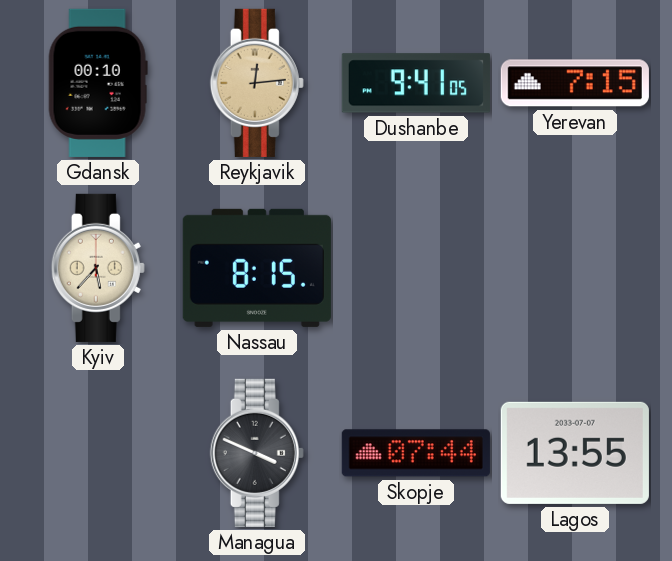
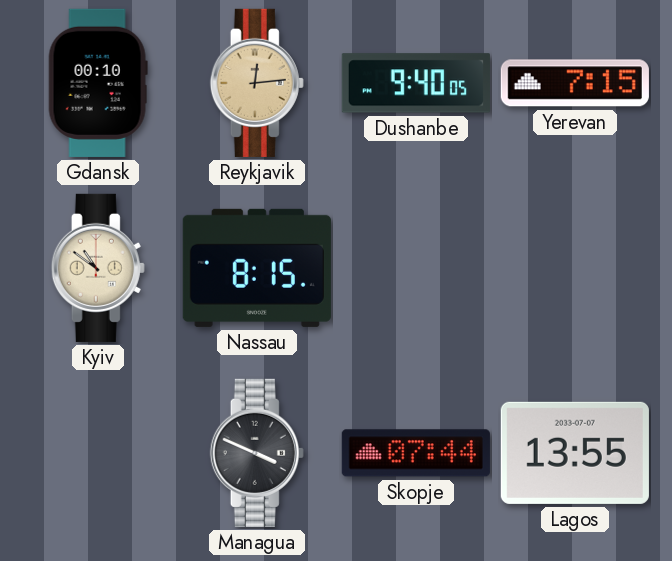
Dushanbe: 9:41 -> 9:40 (416, 83)
Kyiv: 5:37 -> 10:51 (98, 268)
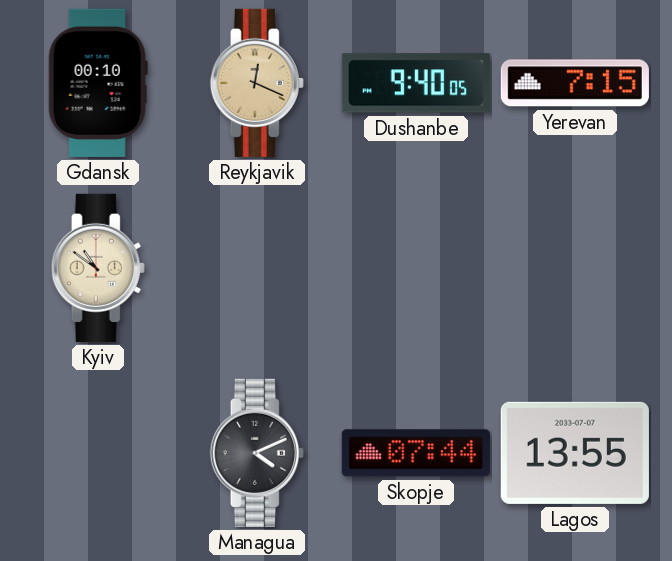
Reykjavik: 12:14 -> 12:19 (257, 83)
Nassau: 8:15 -> none (257, 268)
Managua: 3:49 -> 4:11 (257, 453)
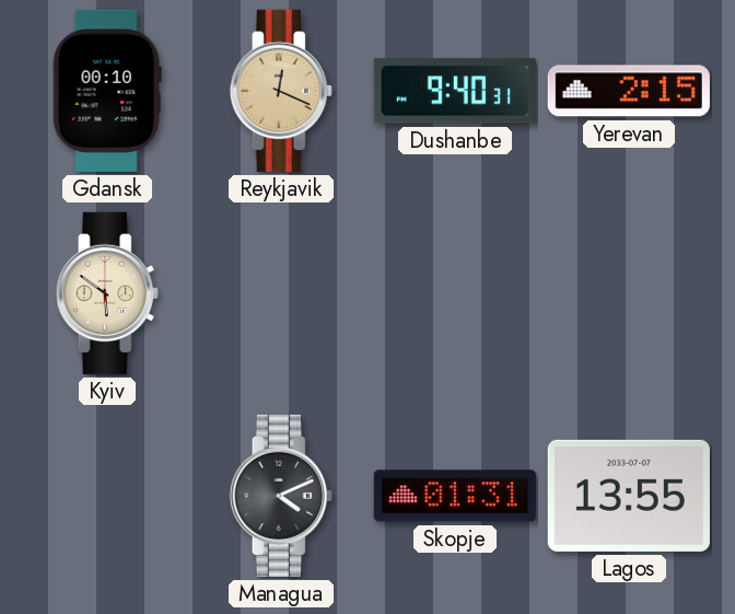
Dushanbe: 9:40:05 -> 9:40:31 (455, 91)
Yerevan: 7:15 -> 2:15 (629, 91)
Kyiv: 10:51 -> 5:51 (107, 293)
Skopje: 07:44 -> 01:31 (455, 496)
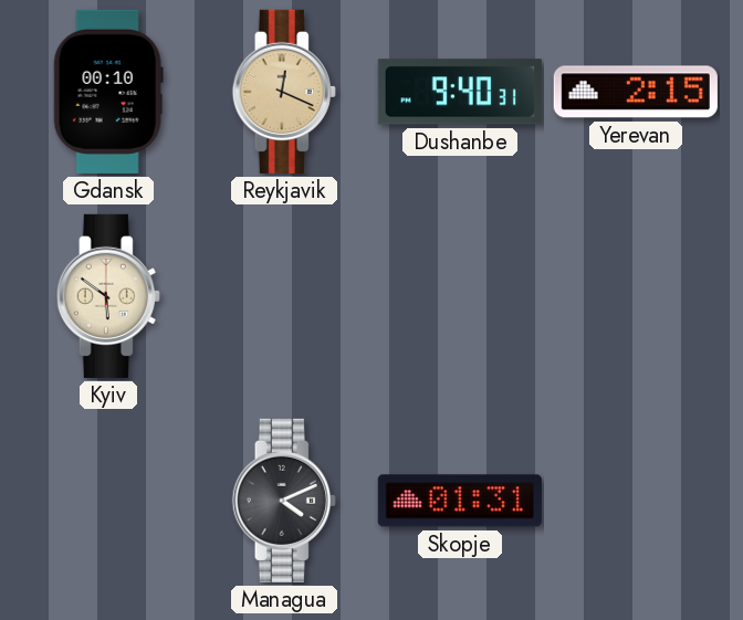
Lagos: 13:55 -> none (629, 496)
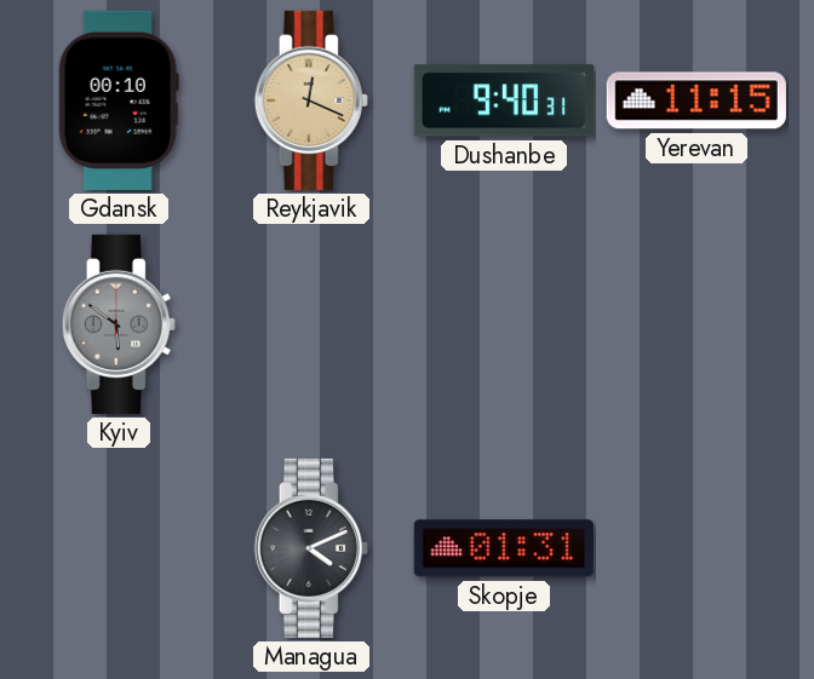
Yerevan: 2:15 -> 11:15 (697, 100)
Kyiv dial: cream -> grey (119, 324)
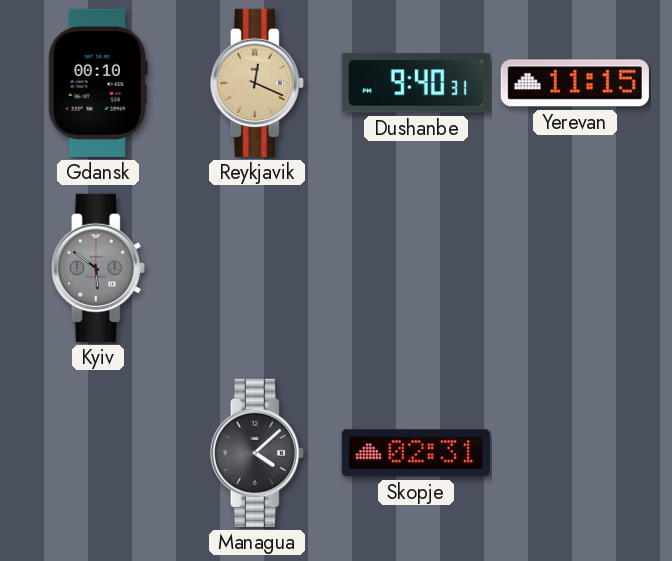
Managua: 4:11 -> 4:08 (257, 453)
Skopje: 01:31 -> 02:31 (416, 453)
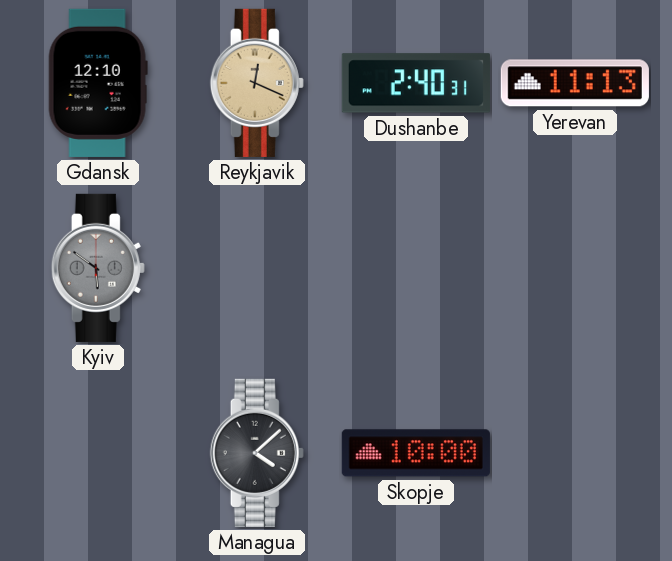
Gdansk: 00:10 -> 12:10 (98, 83)
Dushanbe: 9:40 -> 2:40 (416, 83)
Yerevan: 11:15 -> 11:13 (575, 83)
Skopje: 02:31 -> 10:00 (416, 453)
